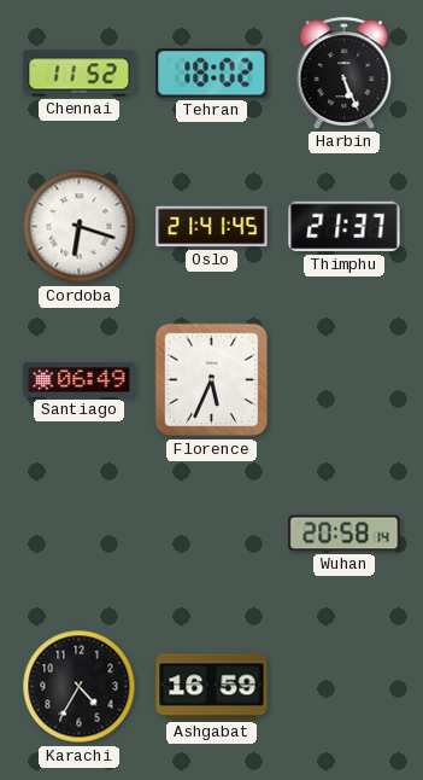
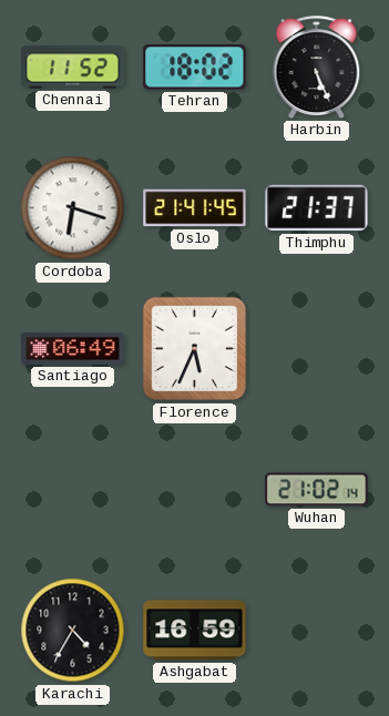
Wuhan: 20:58 -> 21:02 (317, 490)
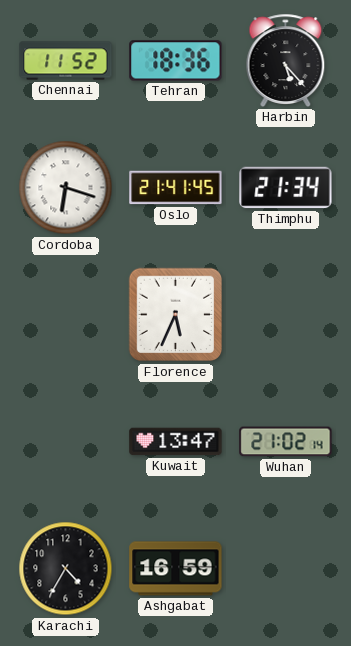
Tehran: 18:02 -> 18:36 (176, 61)
Harbin: 5:26 -> 5:23 (286, 60)
Thimphu: 21:37 -> 21:34 (286, 188)
Santiago: 06:49 -> none (73, 348)
Kuwait: none -> 13:47 (176, 442)
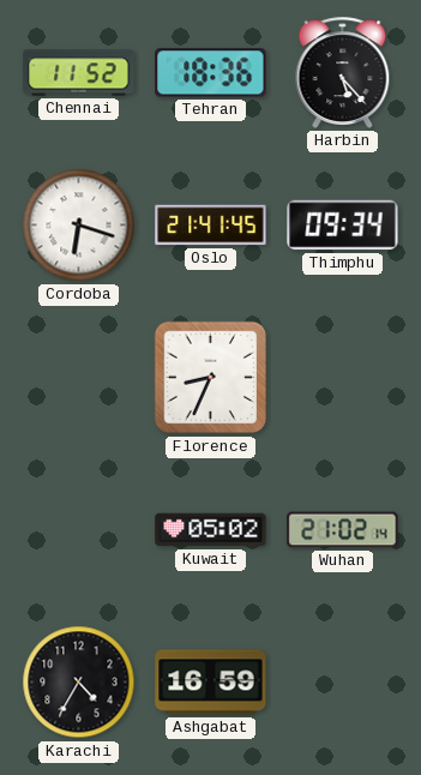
Thimphu: 21:34 -> 09:34 (343, 226)
Florence: 5:34 -> 8:34 (211, 378)
Kuwait: 13:47 -> 05:02 (211, 530)
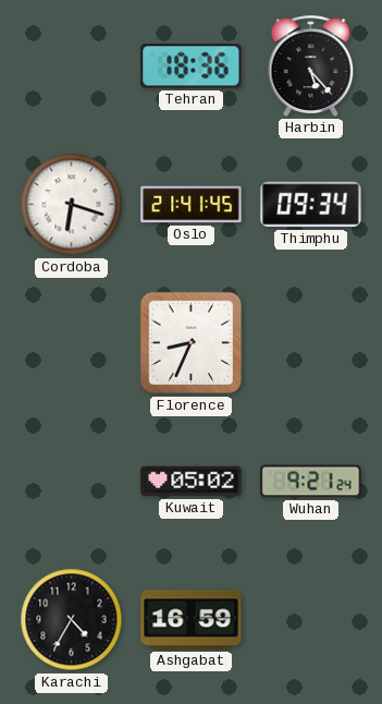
Chennai: 11:52 -> none (79, 73)
Wuhan: 21:02 -> 9:21 (311, 482)
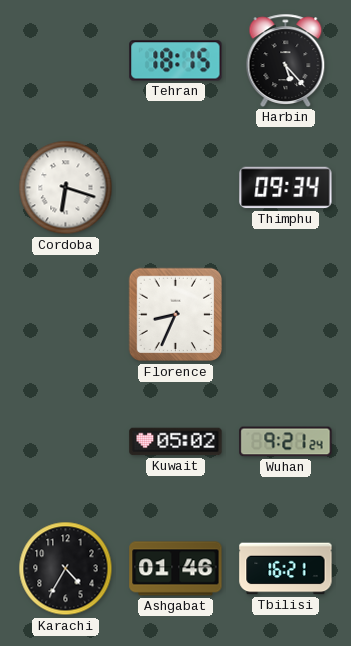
Tehran: 18:36 -> 18:15 (176, 61)
Oslo: 21:41 -> none (192, 205)
Ashgabat: 16:59 -> 01:46 (176, 569)
Tbilisi: none -> 16:21 (286, 569)
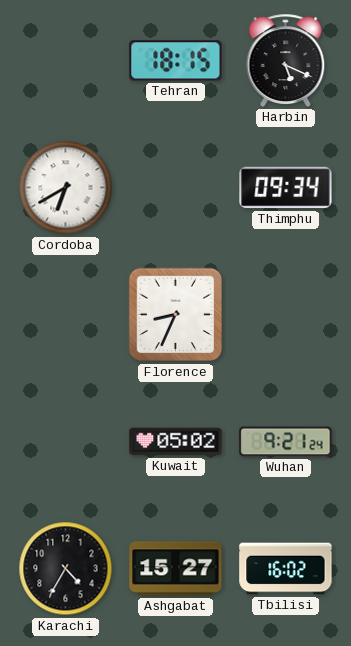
Harbin: 5:23 -> 5:19 (286, 60)
Cordoba: 6:18 -> 6:40 (66, 188)
Ashgabat: 01:46 -> 15:27 (176, 569)
Tbilisi: 16:21 -> 16:02 (286, 569)
